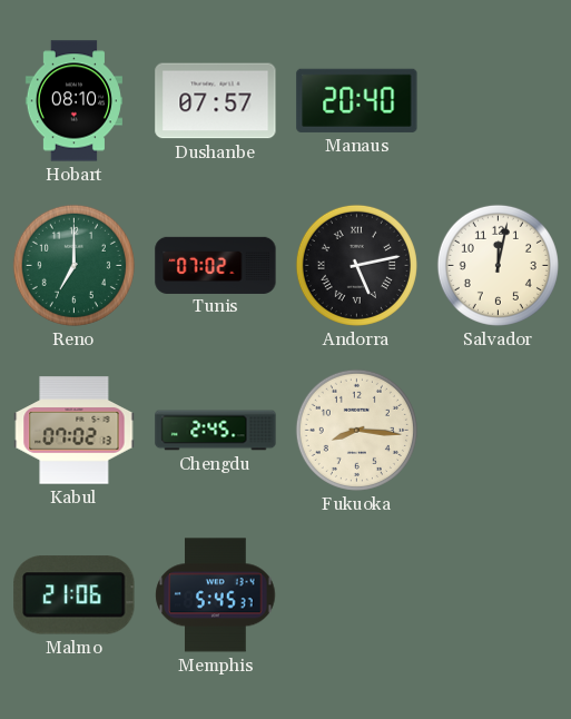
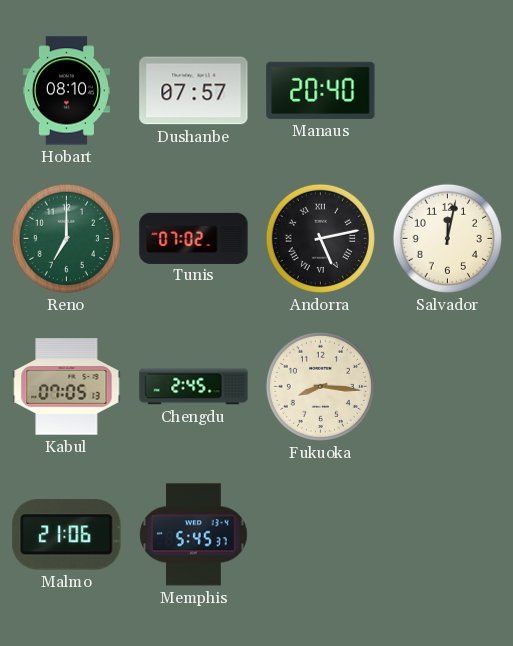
Kabul: 07:02 -> 07:05 (67, 387)
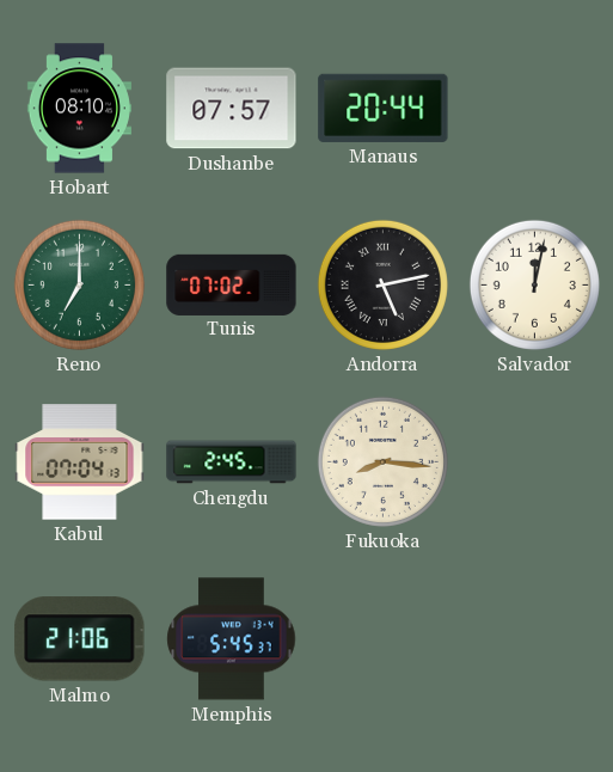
Manaus: 20:40 -> 20:44 (384, 108)
Kabul: 07:05 -> 07:04 (80, 462)
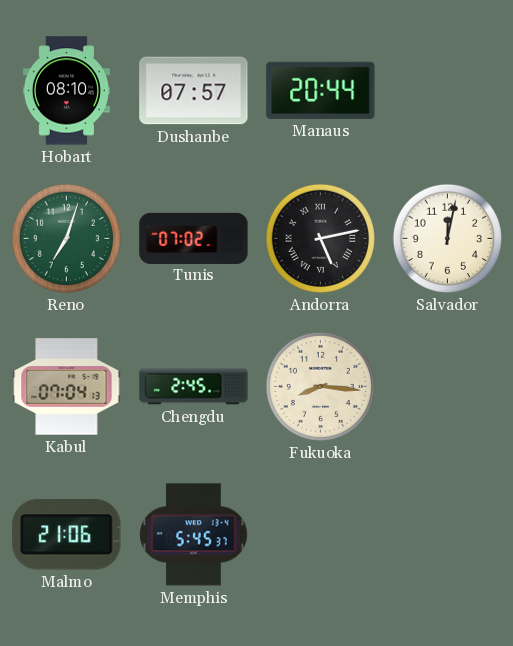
Reno: 7:00 -> 7:03 (66, 238)
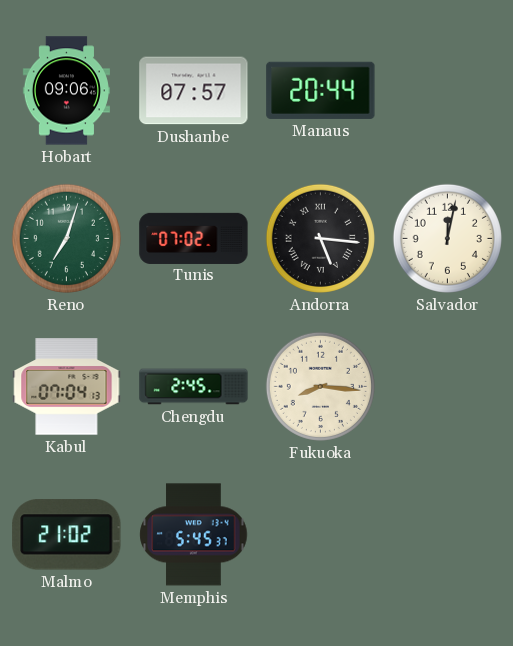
Hobart: 08:10 -> 09:06 (66, 91)
Andorra: 5:13 -> 5:16 (320, 238)
Malmo: 21:06 -> 21:02 (67, 535)
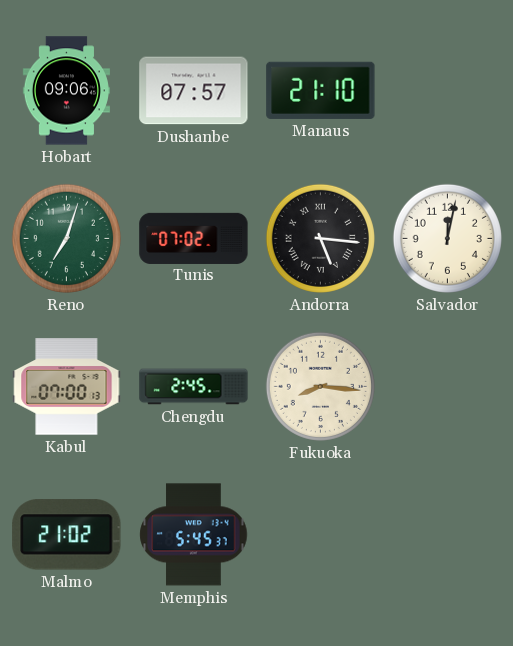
Manaus: 20:44 -> 21:10 (321, 90)
Kabul: 07:04 -> 07:00 (67, 387)
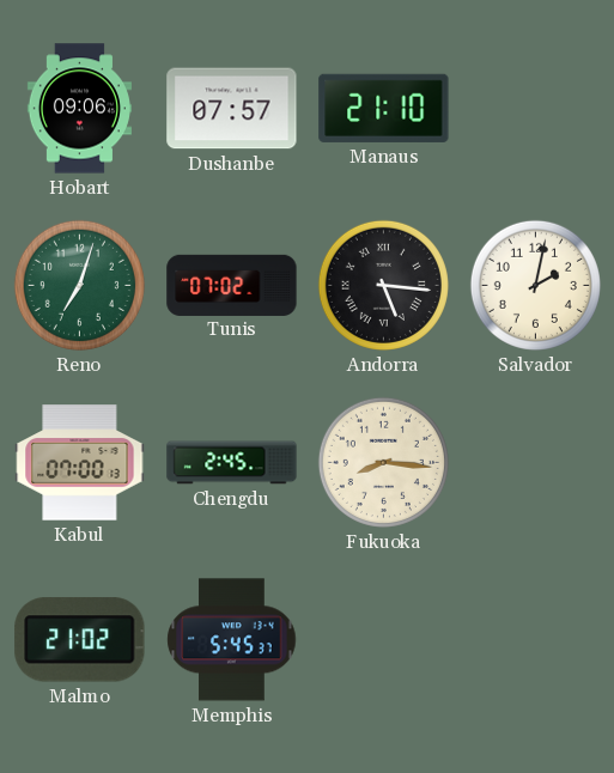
Salvador: 12:02 -> 2:02 (535, 285)
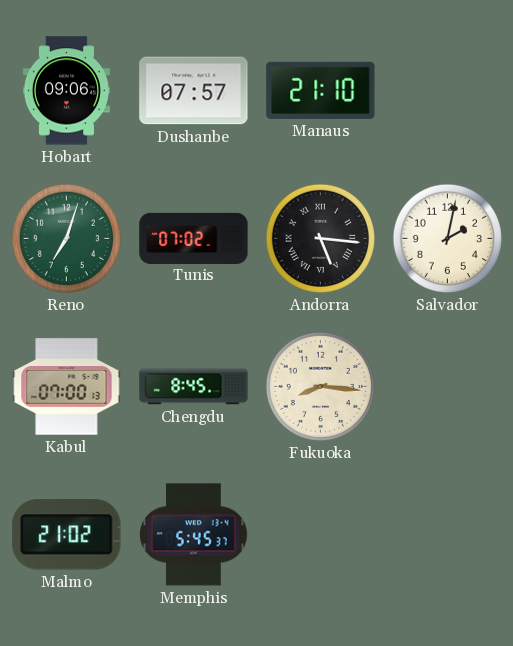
Chengdu: 2:45 -> 8:45 (194, 387)
